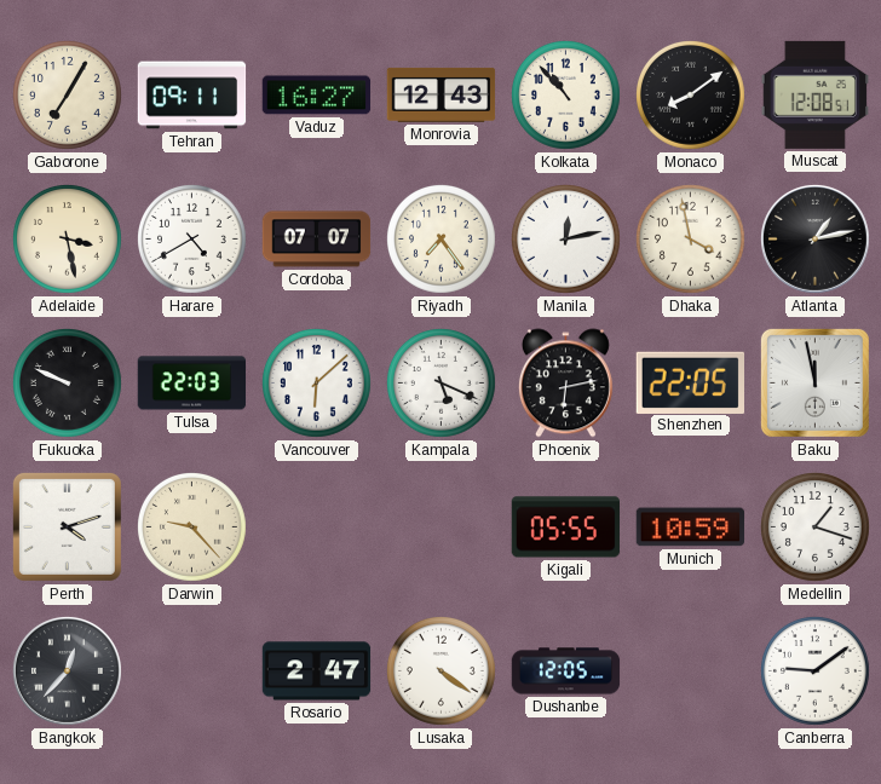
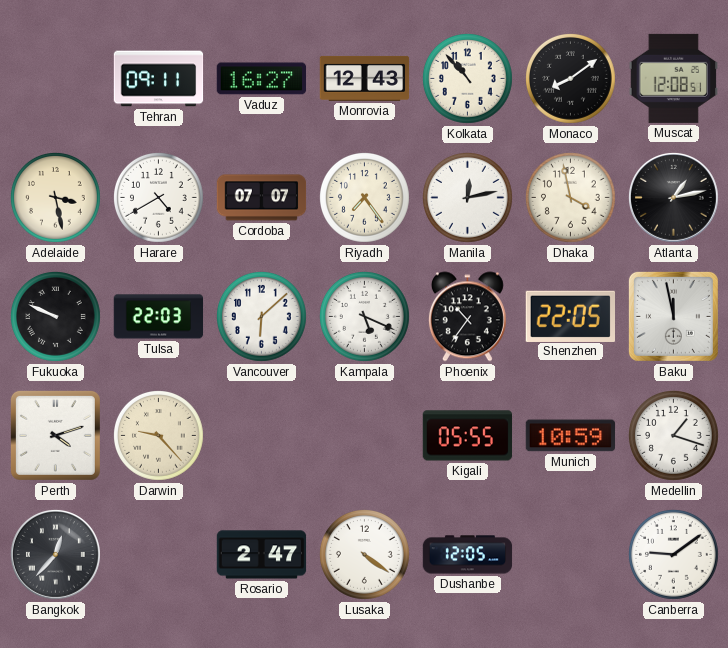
Gaborone: 7:05 -> none (68, 96)
Phoenix: 6:13 -> 10:36 (467, 317)
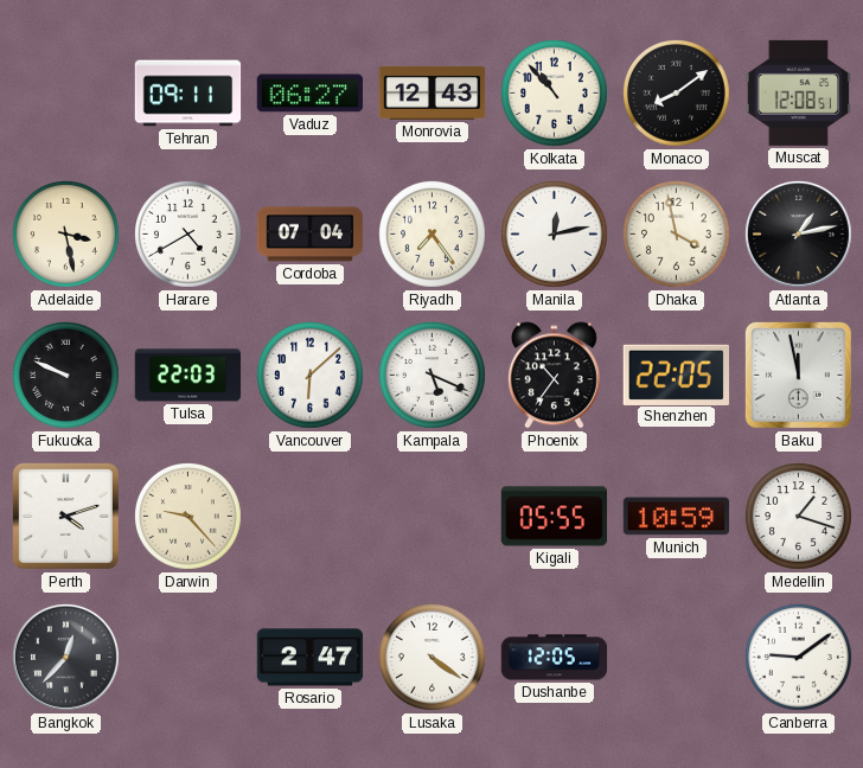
Vaduz: 16:27 -> 06:27 (311, 94)
Cordoba: 07:07 -> 07:04 (311, 235)
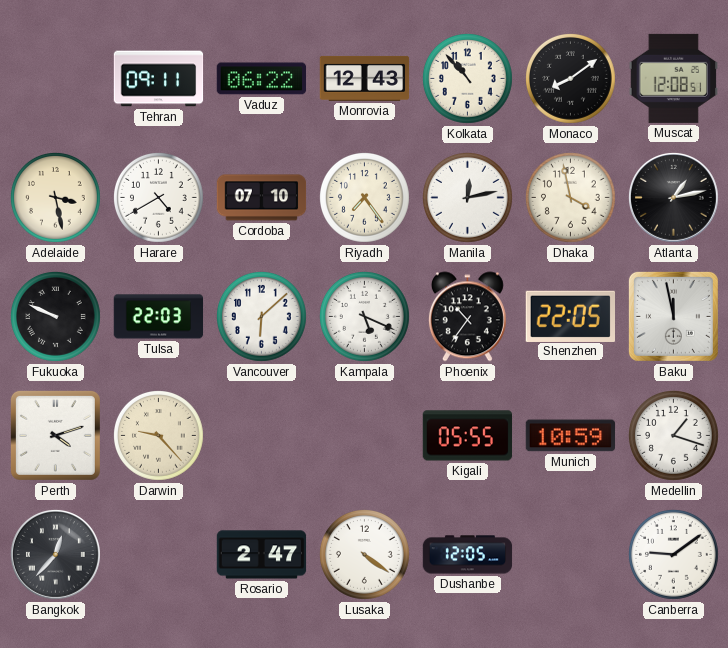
Vaduz: 06:27 -> 06:22 (262, 79)
Cordoba: 07:04 -> 07:10 (262, 198)
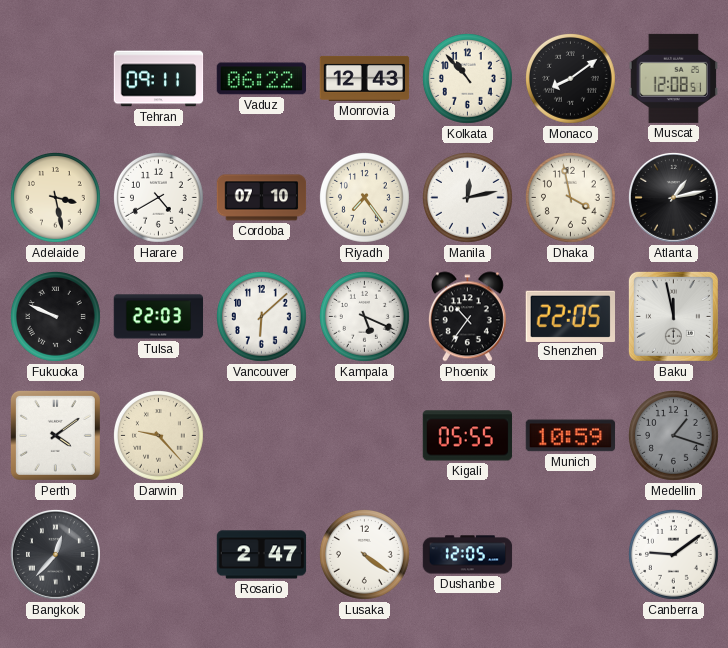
Perth: 4:12 -> 4:09 (55, 435)
Medellin dial: white -> grey (674, 436)
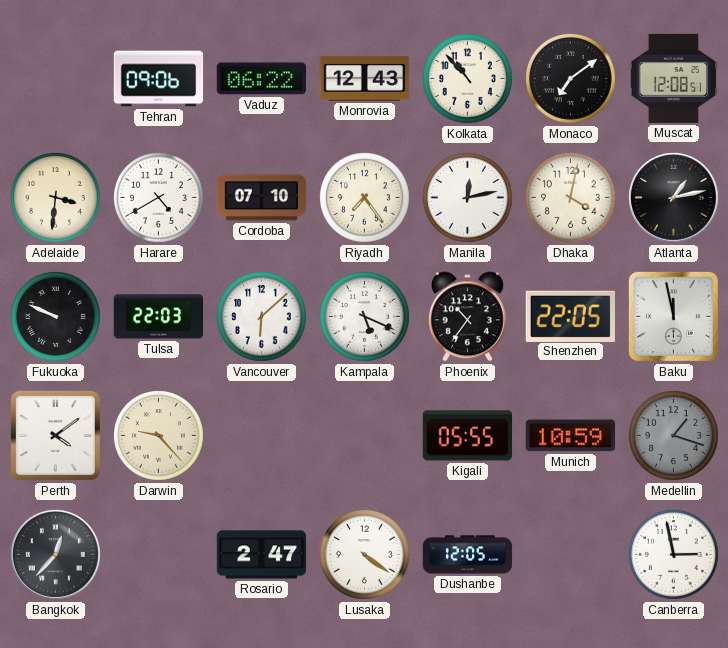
Tehran: 09:11 -> 09:06 (159, 79)
Monaco: 8:09 -> 7:09 (571, 79)
Adelaide: 3:28 -> 3:31 (56, 198)
Dhaka: 3:58 -> 4:02 (571, 198)
Canberra: 9:09 -> 2:58 (674, 555)
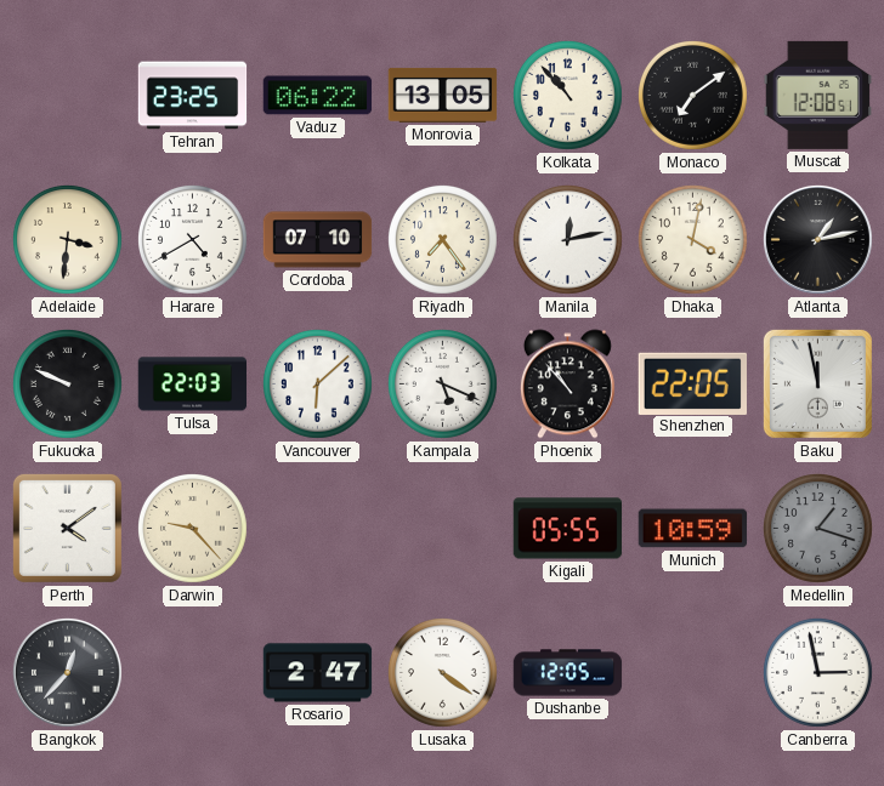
Tehran: 09:06 -> 23:25 (193, 96)
Monrovia: 12:43 -> 13:05 (443, 95)
Phoenix: 10:36 -> 10:53 (567, 385)
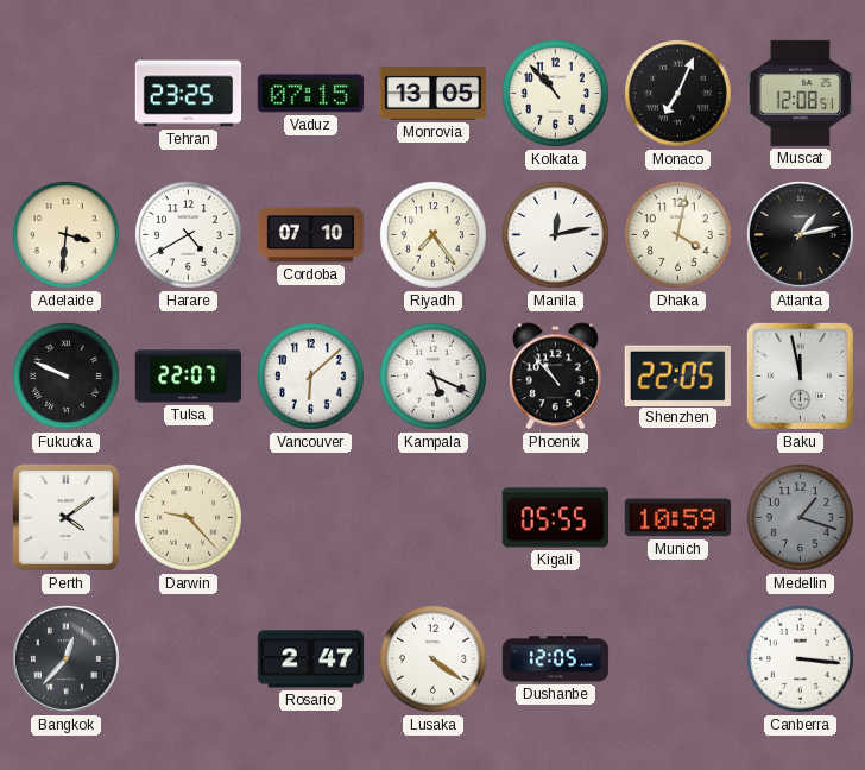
Vaduz: 06:22 -> 07:15 (311, 94)
Monaco: 7:09 -> 7:04 (678, 94)
Tulsa: 22:03 -> 22:07 (189, 377)
Canberra: 2:58 -> 3:16 (801, 659)
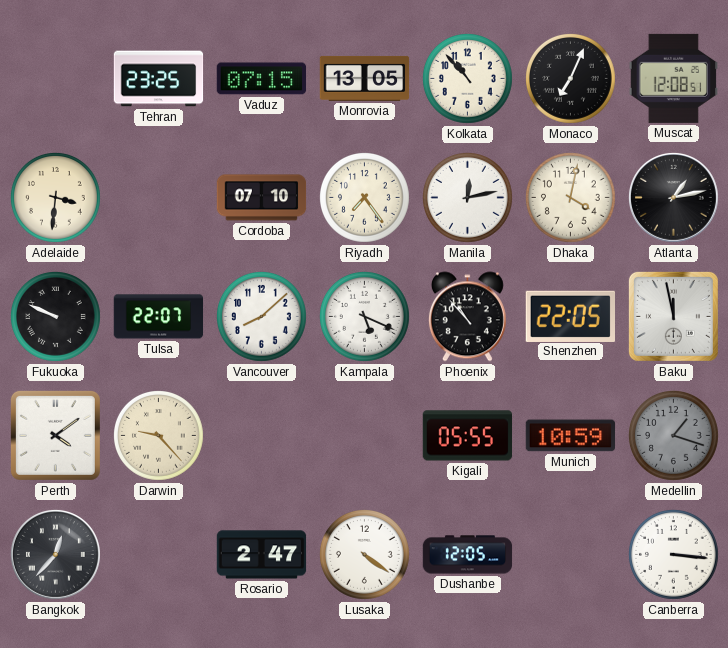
Harare: 4:40 -> none (189, 235)
Vancouver: 6:08 -> 8:08 (262, 317)
